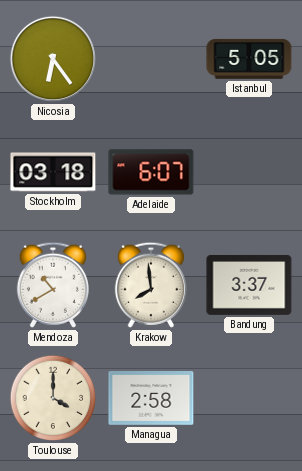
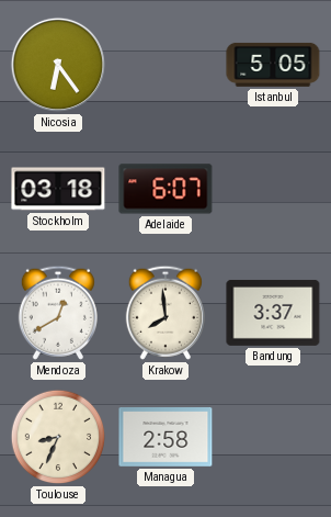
Mendoza: 10:40 -> 12:40 (58, 313)
Toulouse: 4:00 -> 8:34 (58, 437)
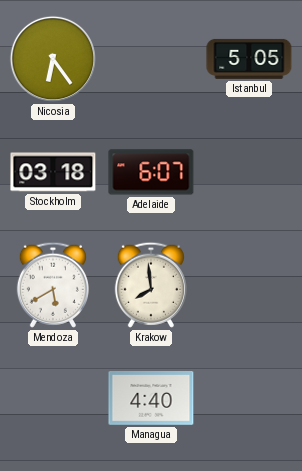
Mendoza: 12:40 -> 5:40 (53, 285)
Bandung: 3:37 -> none (273, 313)
Toulouse: 8:34 -> none (58, 437)
Managua: 2:58 -> 4:40 (151, 399)
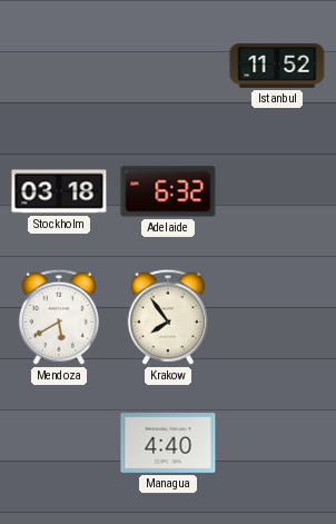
Nicosia: 6:24 -> none (53, 59)
Istanbul: 5:05 -> 11:52 (277, 66)
Adelaide: 6:07 -> 6:32 (168, 191)
Krakow: 7:59 -> 7:54 (168, 317)
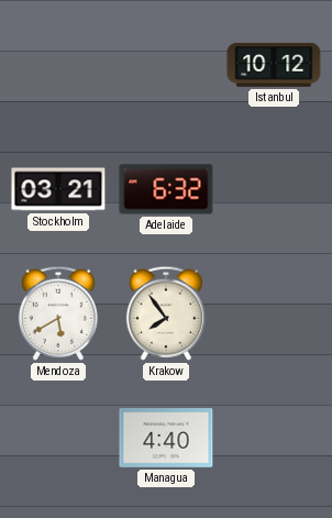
Istanbul: 11:52 -> 10:12 (274, 65)
Stockholm: 03:18 -> 03:21 (58, 189)
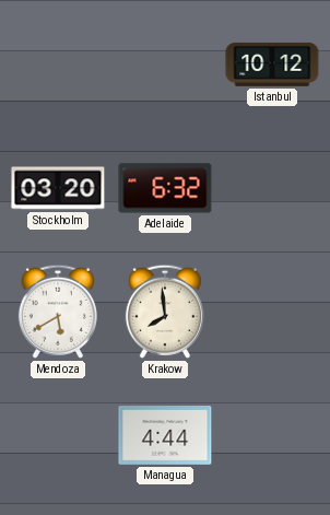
Stockholm: 03:21 -> 03:20 (58, 188)
Krakow: 7:54 -> 7:59 (165, 312)
Managua: 4:40 -> 4:44 (165, 436)
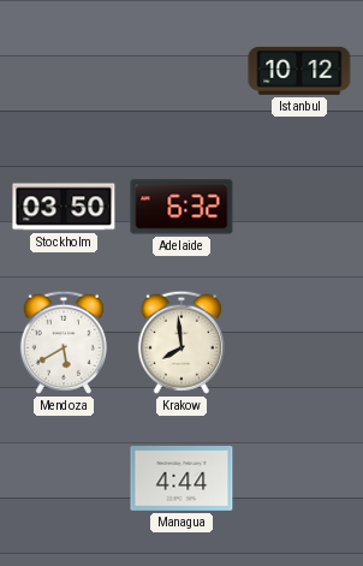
Stockholm: 03:20 -> 03:50 (64, 207)
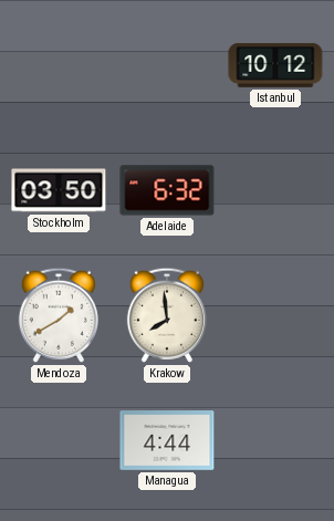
Mendoza: 5:40 -> 1:40 (59, 315)
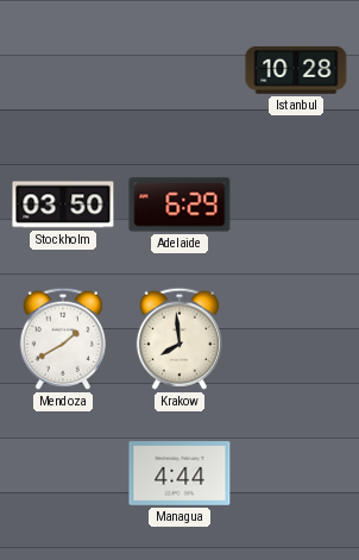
Istanbul: 10:12 -> 10:28 (296, 70)
Adelaide: 6:32 -> 6:29 (179, 205)
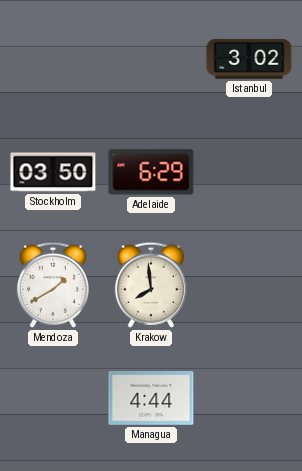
Istanbul: 10:28 -> 3:02 (249, 59)
